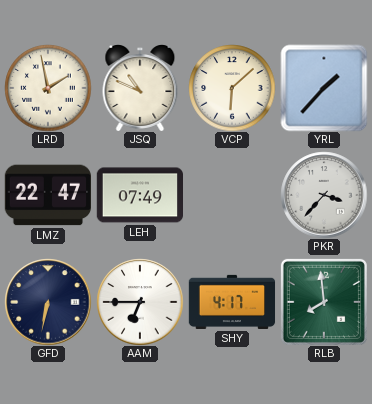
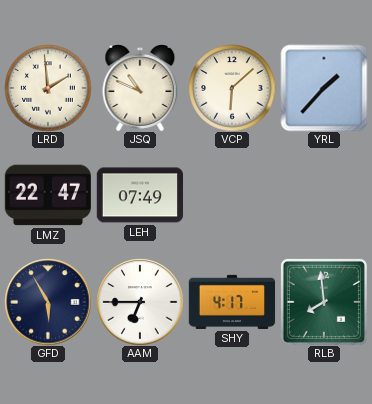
LRD: 1:58 -> 1:59 (48, 88)
PKR: 3:37 -> none (324, 195)
GFD: 6:32 -> 5:55 (48, 302)
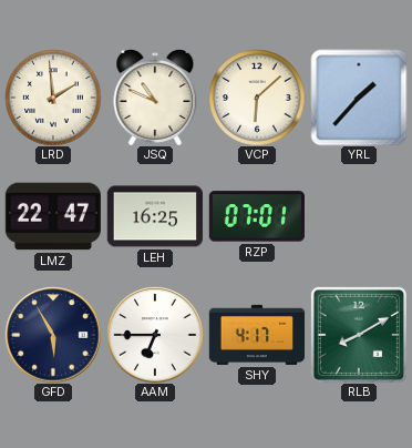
LEH: 07:49 -> 16:25 (154, 216)
RZP: none -> 07:01 (256, 216)
RLB: 7:59 -> 8:10 (359, 335)
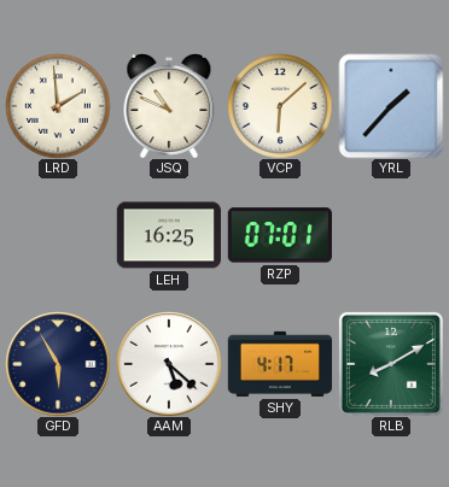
LMZ: 22:47 -> none (52, 216)
AAM: 6:45 -> 5:22 (169, 364)
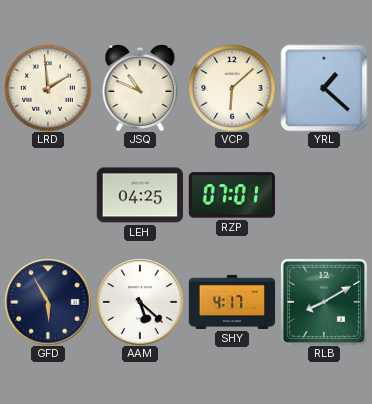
YRL: 1:37 -> 1:22 (324, 88)
LEH: 16:25 -> 04:25 (139, 195)
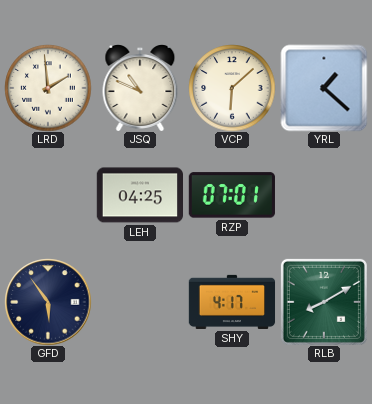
GFD: 5:55 -> 5:54 (48, 302)
AAM: 5:22 -> none (140, 302)
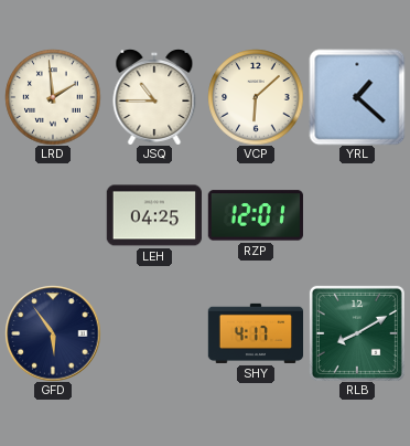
JSQ: 10:49 -> 10:45 (154, 97)
RZP: 07:01 -> 12:01 (255, 215)
